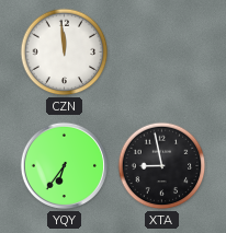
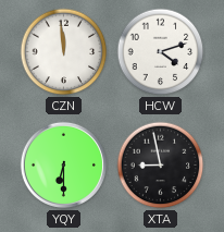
HCW: none -> 4:12 (161, 52)
YQY: 6:36 -> 6:30 (63, 164)
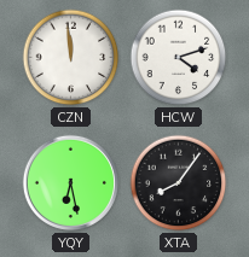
YQY: 6:30 -> 6:28 (70, 182)
XTA: 8:58 -> 8:06 (179, 183)
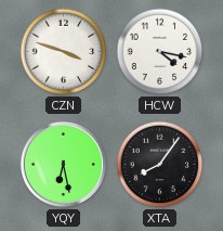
CZN: 11:59 -> 3:48 (64, 52)
HCW: 4:12 -> 4:17 (160, 52)
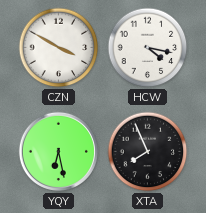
CZN: 3:48 -> 3:50 (59, 48)
XTA: 8:06 -> 7:56 (148, 152)
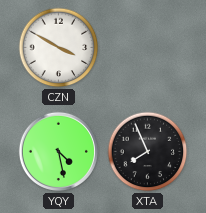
HCW: 4:17 -> none (148, 48)
YQY: 6:28 -> 4:28 (58, 151)
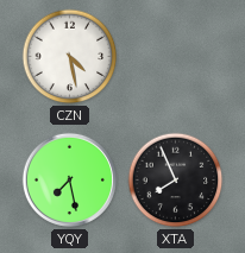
CZN: 3:50 -> 4:28 (70, 57)
YQY: 4:28 -> 7:28 (69, 179)
